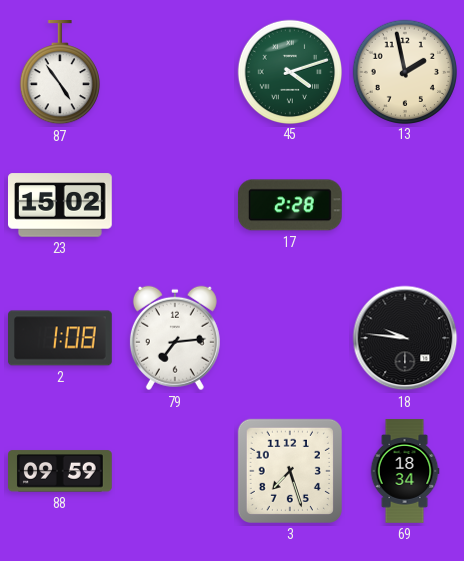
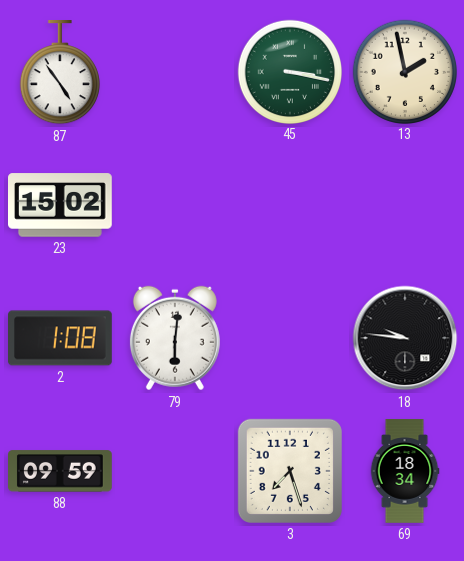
45: 4:12 -> 3:17 (289, 71)
17: 2:28 -> none (290, 205)
79: 7:14 -> 6:01 (175, 338)
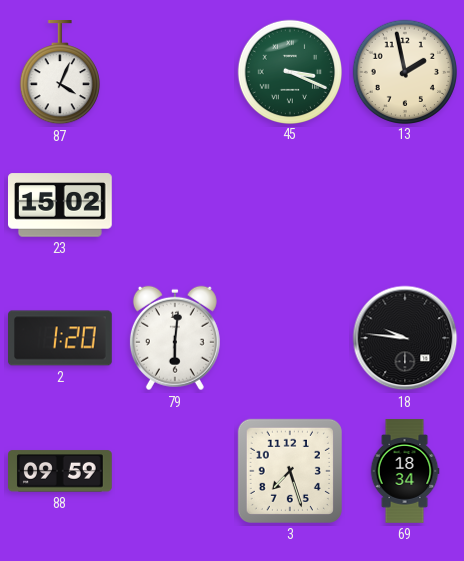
87: 4:54 -> 4:04 (60, 73)
45: 3:17 -> 3:19 (289, 71)
2: 1:08 -> 1:20 (61, 338)
